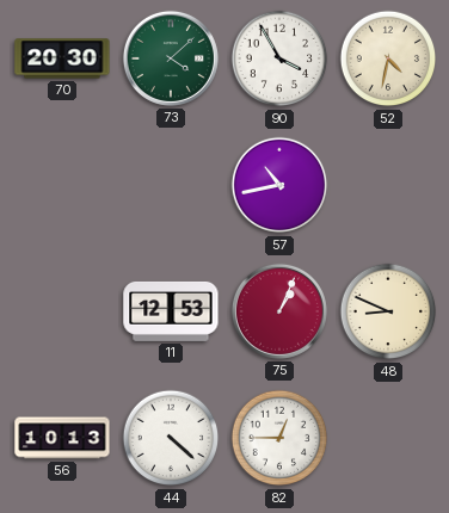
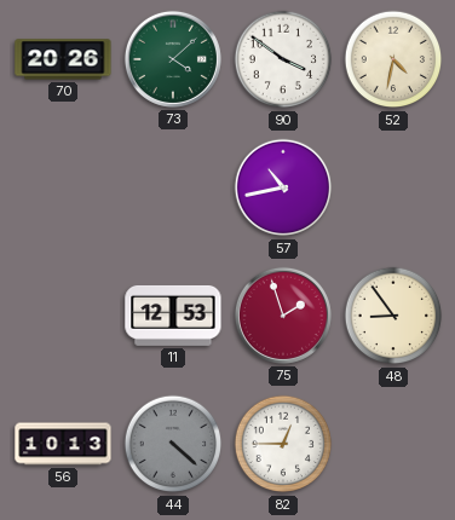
70: 20:30 -> 20:26 (63, 59)
90: 3:55 -> 3:51 (283, 59)
75: 1:04 -> 1:57 (283, 316)
48: 8:49 -> 8:54 (393, 316)
44 dial: white -> grey (173, 444)
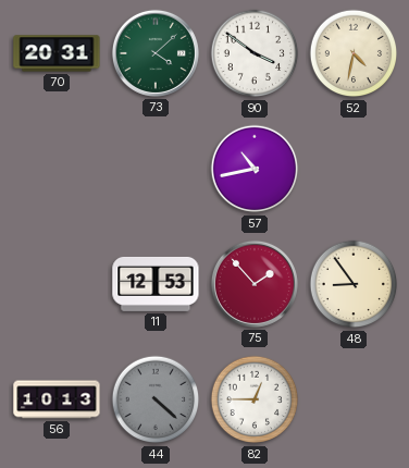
70: 20:26 -> 20:31 (57, 53)
75: 1:57 -> 1:53 (255, 284)
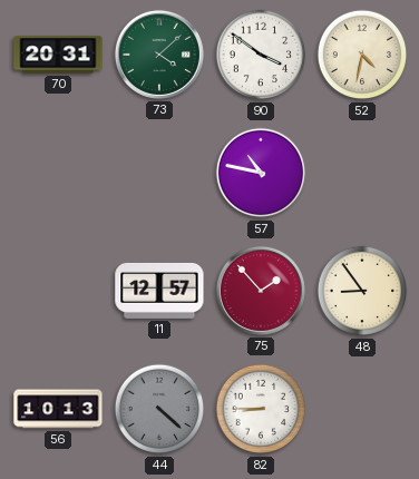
57: 10:43 -> 10:47 (261, 173)
11: 12:53 -> 12:57 (159, 291)
82: 12:45 -> 8:45 (261, 409)
